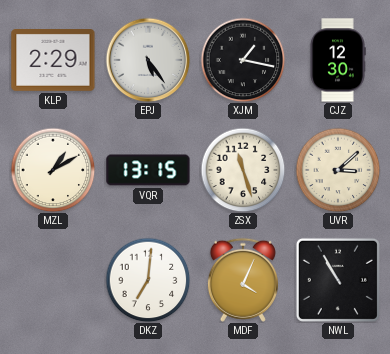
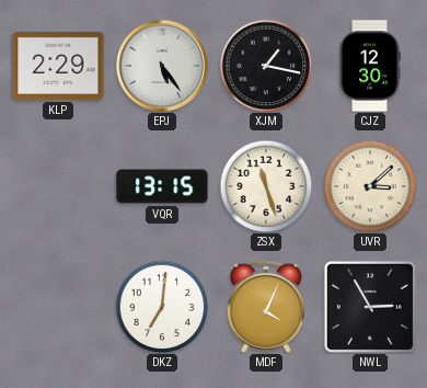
MZL: 1:10 -> none (53, 170)
NWL: 10:55 -> 2:55 (370, 307)
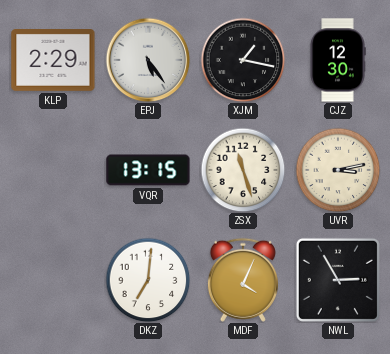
UVR: 3:08 -> 3:13 (338, 170)
